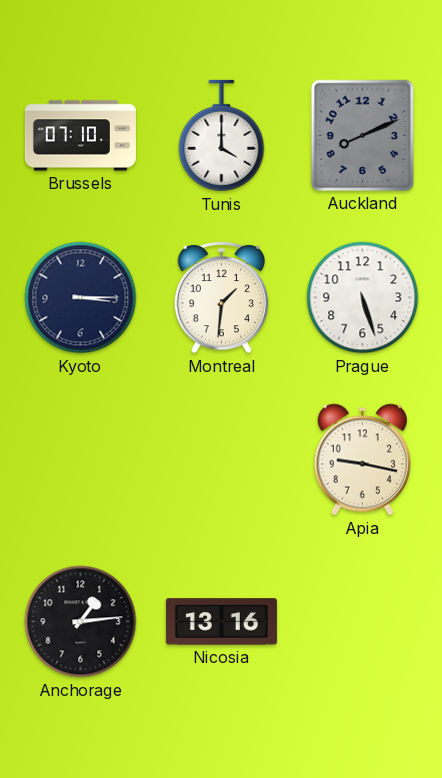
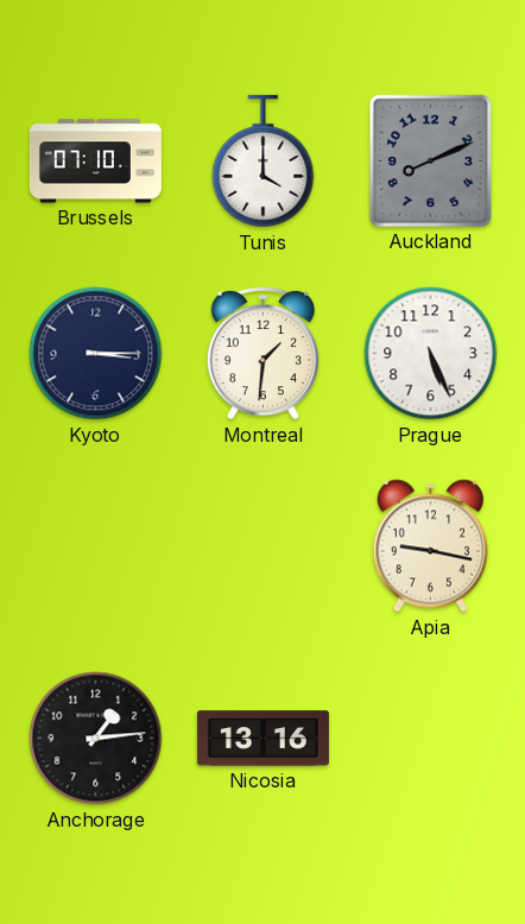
Prague: 5:27 -> 5:26 (431, 354)
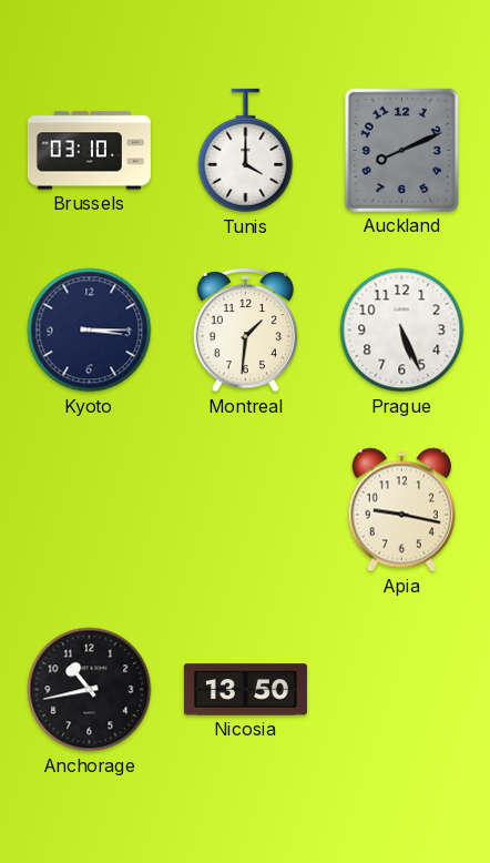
Brussels: 07:10 -> 03:10 (89, 151)
Anchorage: 1:14 -> 10:43 (90, 690)
Nicosia: 13:16 -> 13:50 (245, 690)
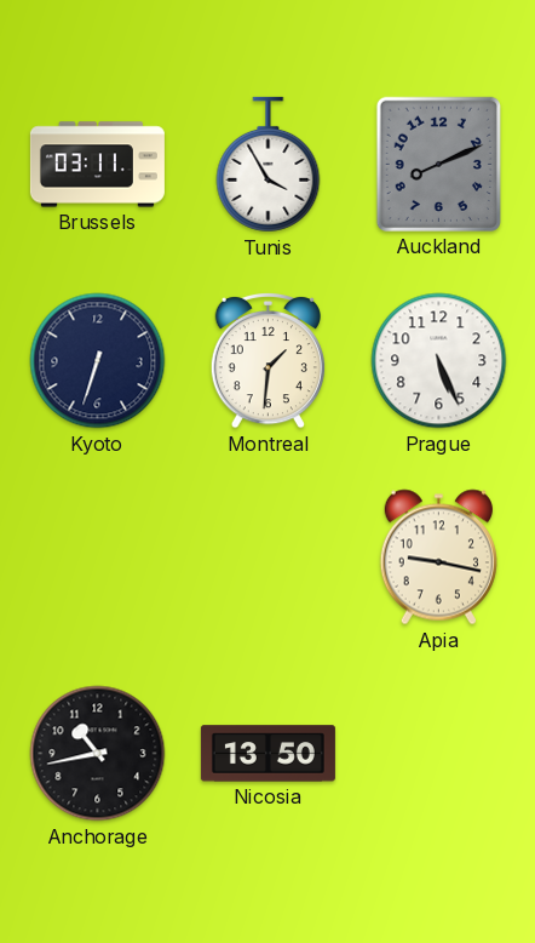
Brussels: 03:10 -> 03:11 (97, 165)
Tunis: 4:00 -> 3:55 (269, 165)
Kyoto: 3:15 -> 6:33 (98, 361)
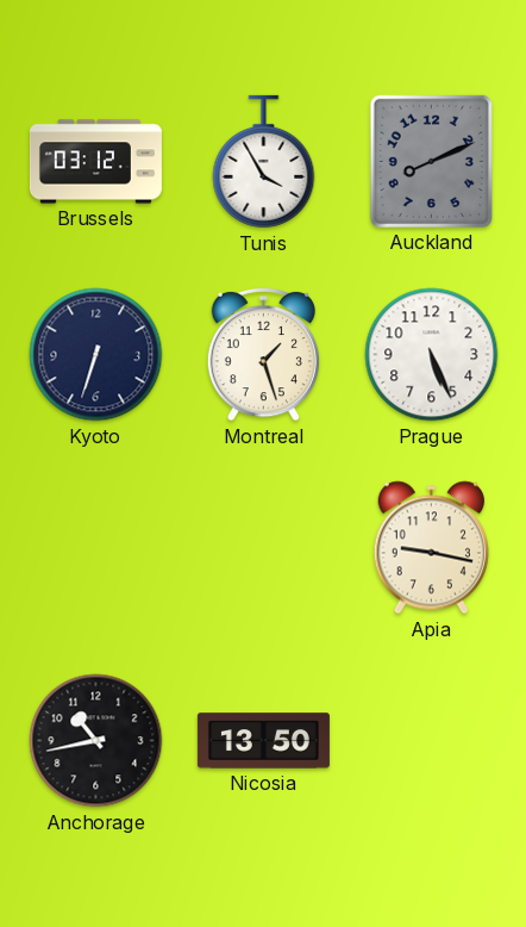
Brussels: 03:11 -> 03:12 (95, 162)
Montreal: 1:31 -> 1:27 (263, 354)
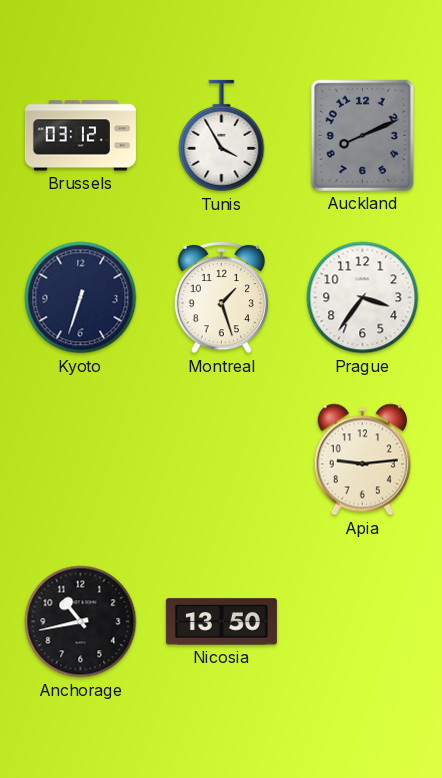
Prague: 5:26 -> 3:36 (363, 298)
Apia: 9:17 -> 9:14 (362, 460)
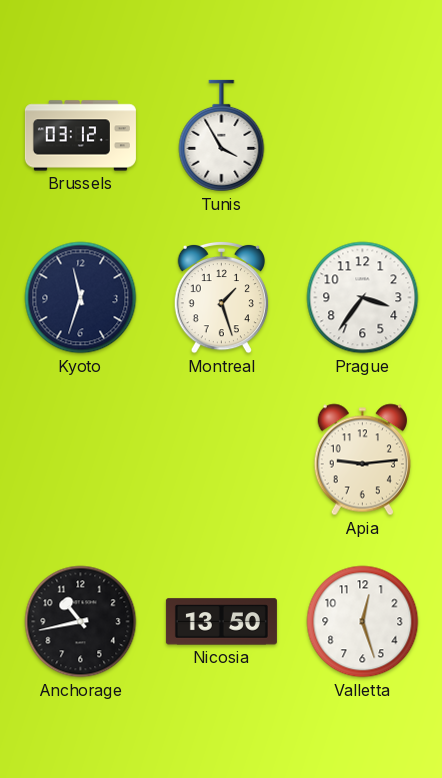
Auckland: 8:11 -> none (362, 135)
Kyoto: 6:33 -> 11:33 (81, 298)
Valletta: none -> 12:27 (363, 622)
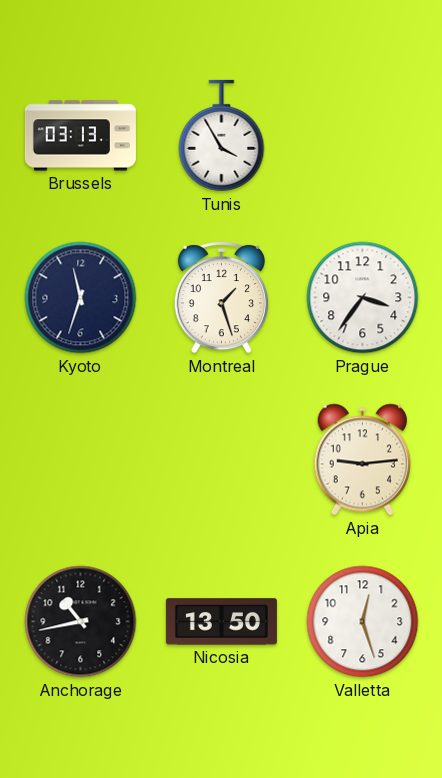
Brussels: 03:12 -> 03:13 (80, 136)
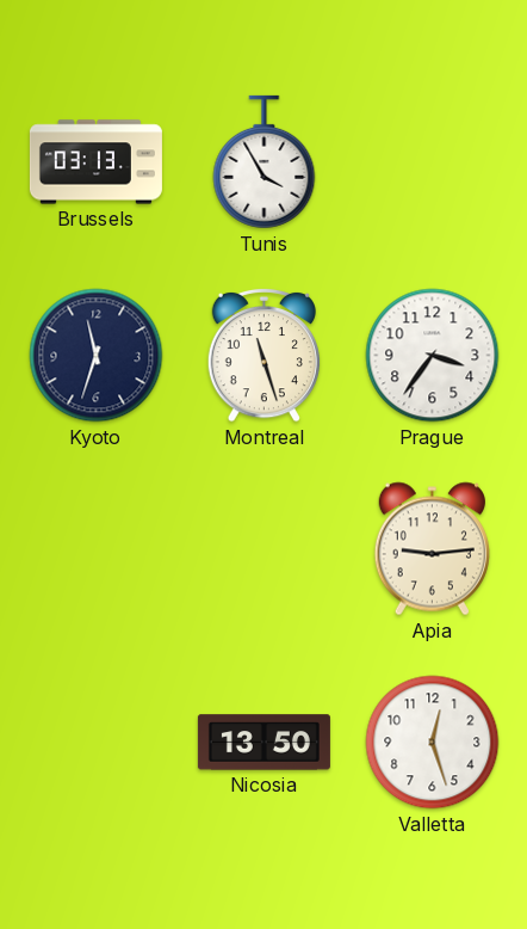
Montreal: 1:27 -> 11:27 (263, 355)
Anchorage: 10:43 -> none (81, 622)
